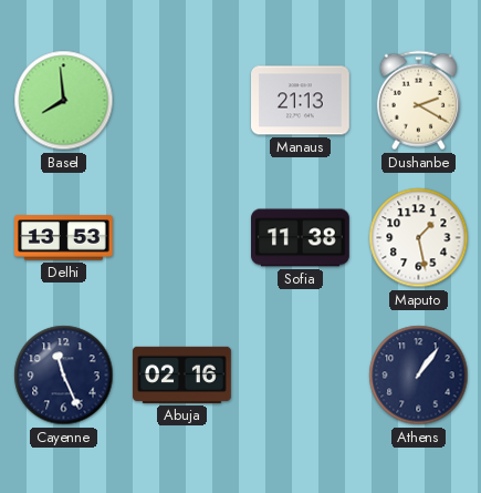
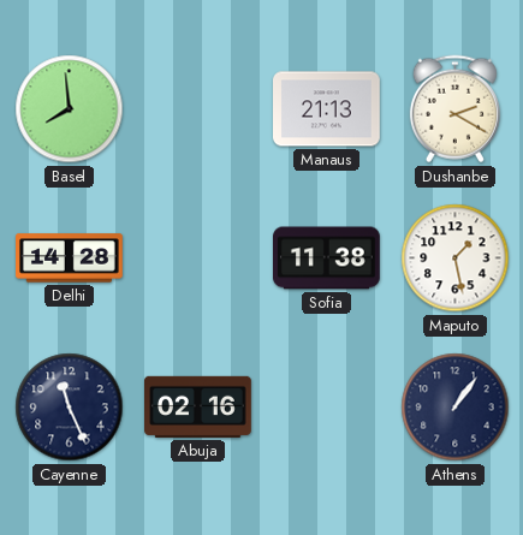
Delhi: 13:53 -> 14:28 (70, 258)
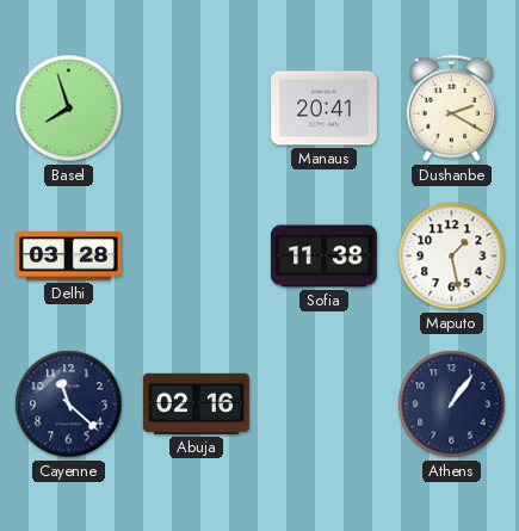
Basel: 7:59 -> 7:57 (69, 109)
Manaus: 21:13 -> 20:41 (325, 109)
Delhi: 14:28 -> 03:28 (69, 257)
Cayenne: 11:26 -> 11:22 (69, 405)
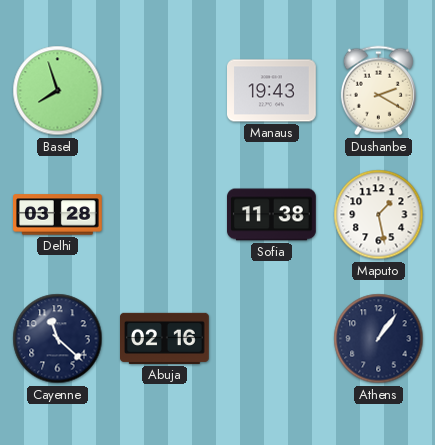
Manaus: 20:41 -> 19:43 (272, 91)
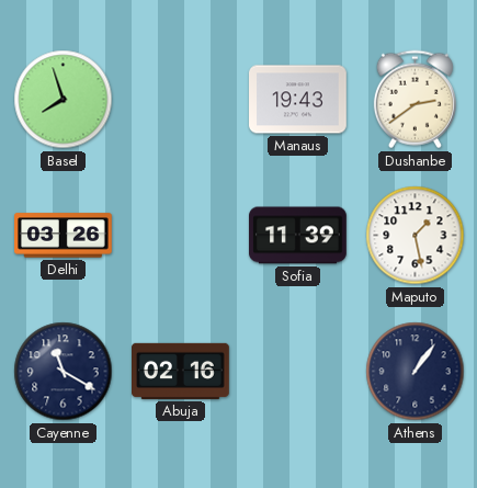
Dushanbe: 2:20 -> 2:39 (414, 100)
Delhi: 03:28 -> 03:26 (64, 236)
Sofia: 11:38 -> 11:39 (298, 236)
Cayenne: 11:22 -> 11:20 (64, 372)
